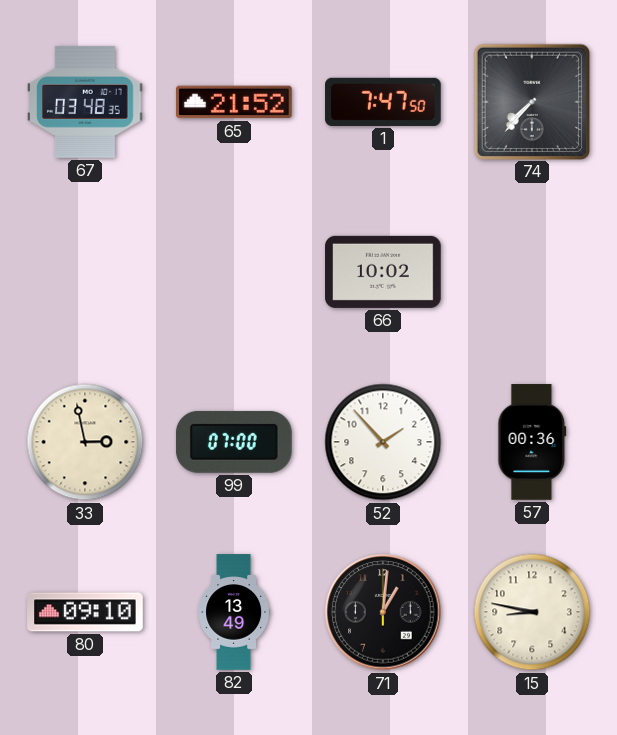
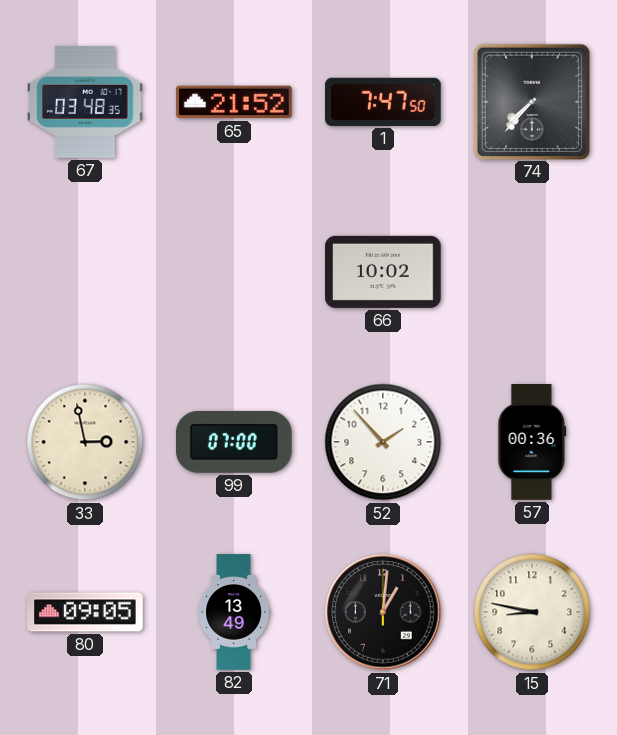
80: 09:10 -> 09:05 (85, 612)
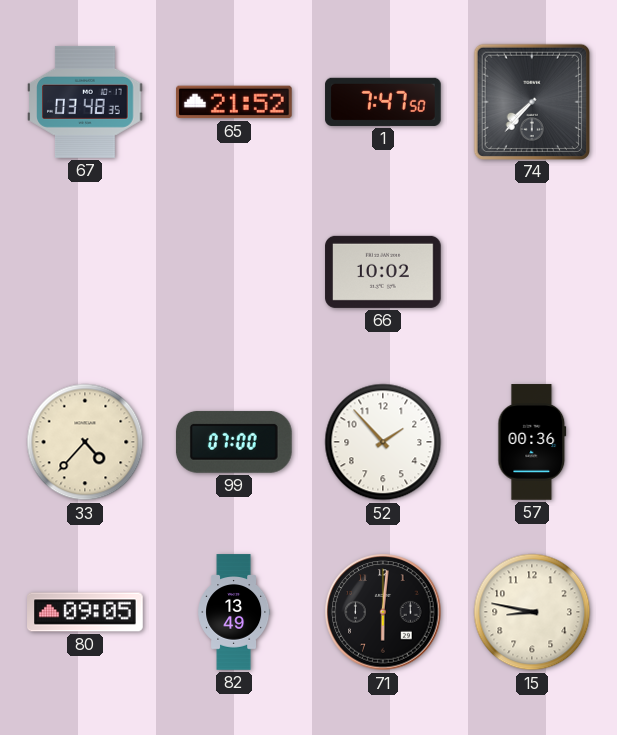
33: 2:58 -> 4:37 (85, 442)
71: 1:01 -> 6:01 (383, 612)
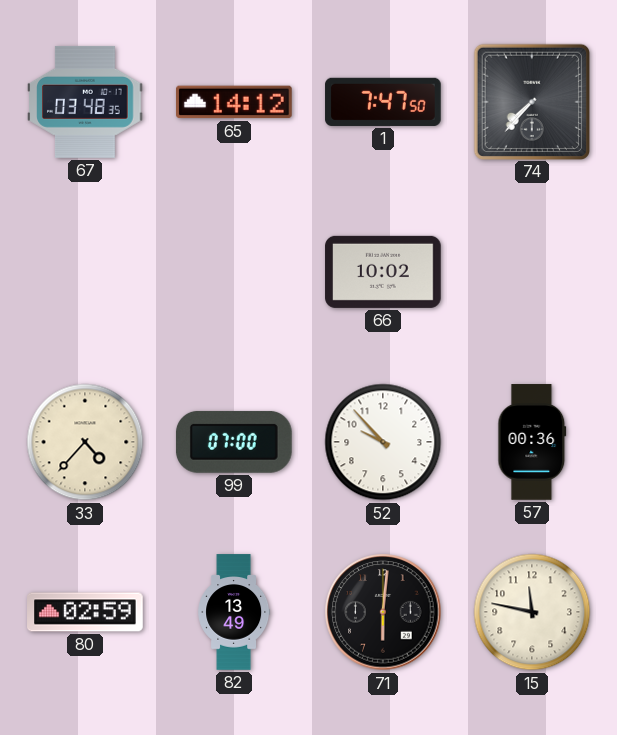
65: 21:52 -> 14:12 (235, 102)
52: 1:53 -> 9:53 (383, 442)
80: 09:05 -> 02:59 (85, 612)
15: 8:47 -> 11:47 (532, 612)
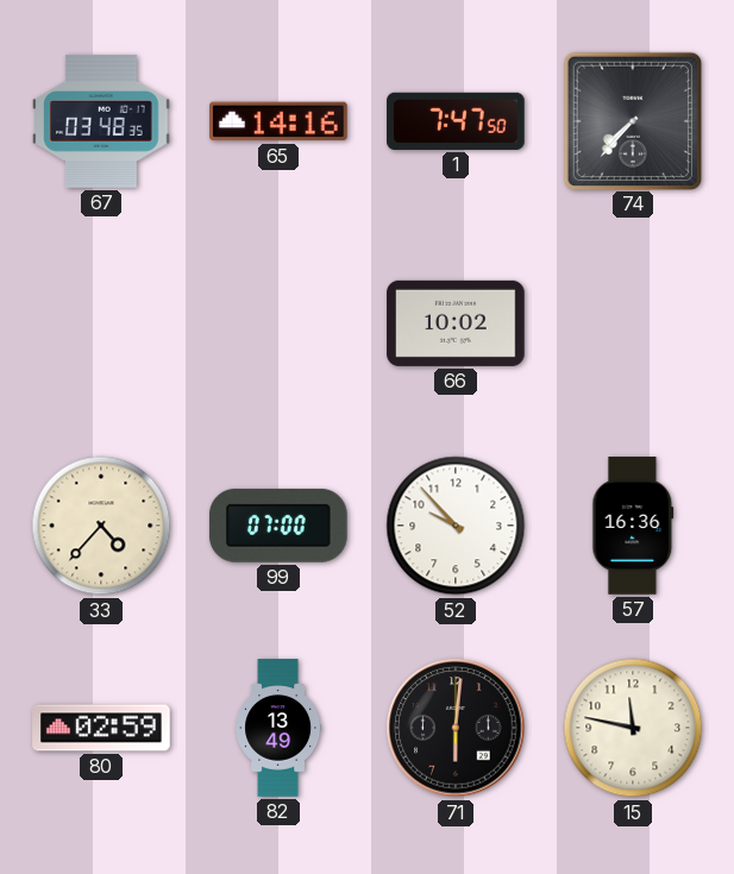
65: 14:12 -> 14:16 (280, 121)
57: 00:36 -> 16:36 (633, 526)
